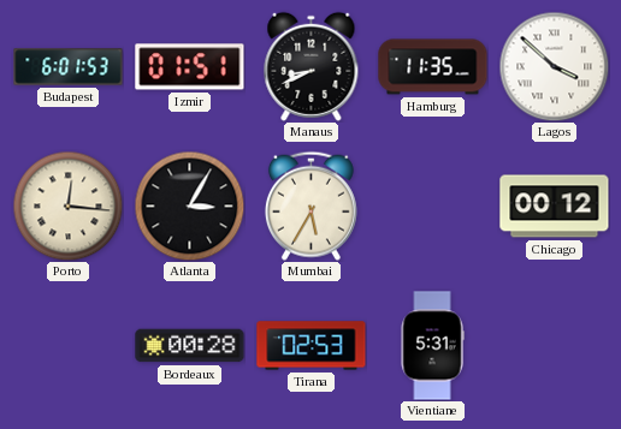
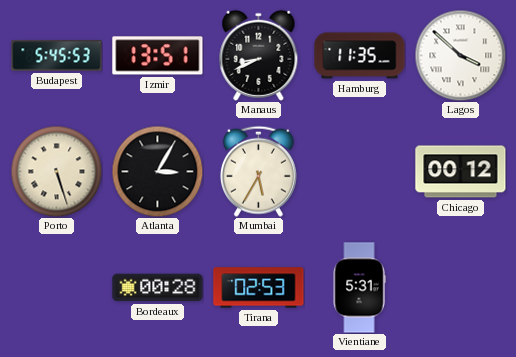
Budapest: 6:01 -> 5:45 (57, 56)
Izmir: 01:51 -> 13:51 (158, 56)
Porto: 12:16 -> 5:27 (56, 171)
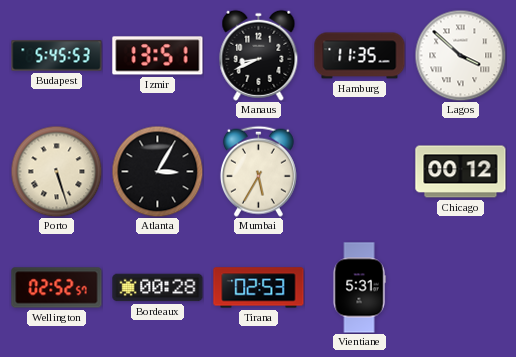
Wellington: none -> 02:52 (57, 288)
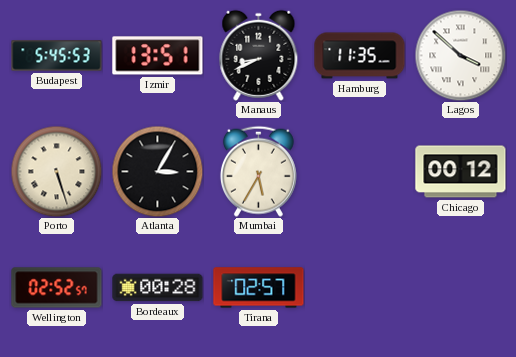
Tirana: 02:53 -> 02:57 (259, 288)
Vientiane: 5:31 -> none (359, 288)
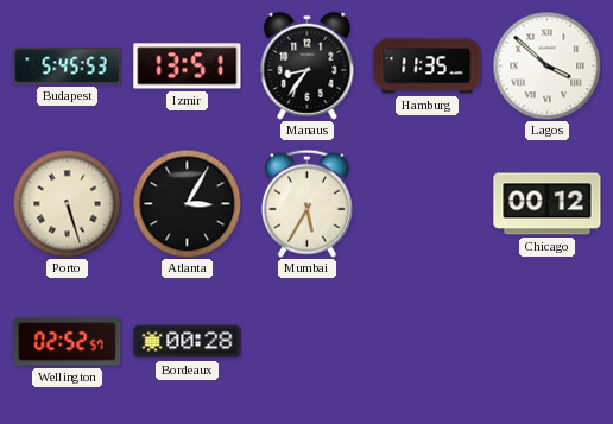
Manaus: 8:41 -> 8:36 (308, 65)
Tirana: 02:57 -> none (259, 288)
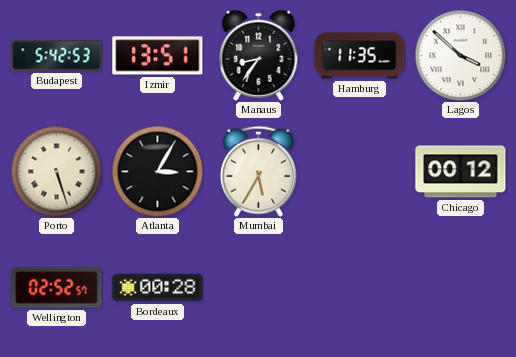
Budapest: 5:45 -> 5:42 (57, 56)
